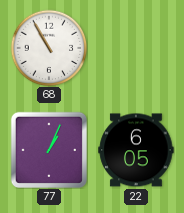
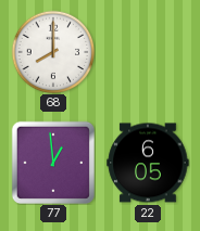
68: 10:55 -> 8:00 (53, 52)
77: 1:04 -> 12:59 (52, 162)
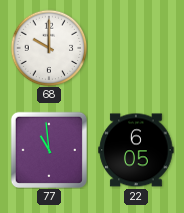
68: 8:00 -> 10:00 (49, 48)
77: 12:59 -> 10:59 (48, 149)
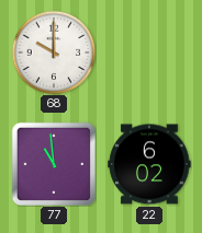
22: 6:05 -> 6:02 (149, 164)
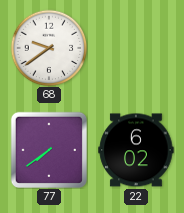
68: 10:00 -> 9:39 (49, 48)
77: 10:59 -> 7:39 (48, 149)
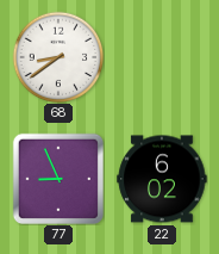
68: 9:39 -> 8:39 (58, 57)
77: 7:39 -> 8:56 (57, 178)
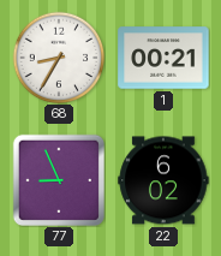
68: 8:39 -> 8:35 (59, 58)
1: none -> 00:21 (163, 58)
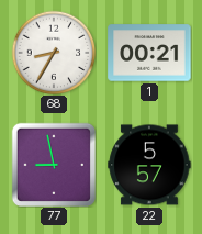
77: 8:56 -> 8:58 (53, 164)
22: 6:02 -> 5:57 (149, 165)
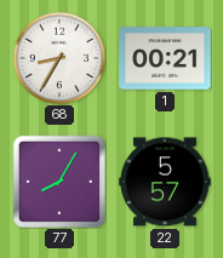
77: 8:58 -> 8:05 (58, 180)
